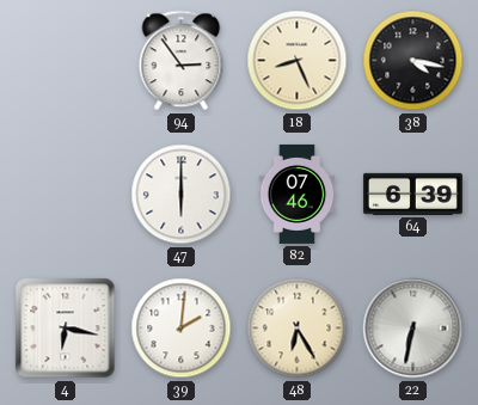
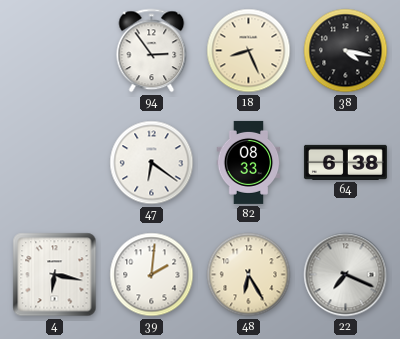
47: 6:00 -> 6:21 (152, 163)
82: 07:46 -> 08:33 (249, 162)
64: 6:39 -> 6:38 (345, 162)
22: 6:32 -> 7:19 (346, 275)
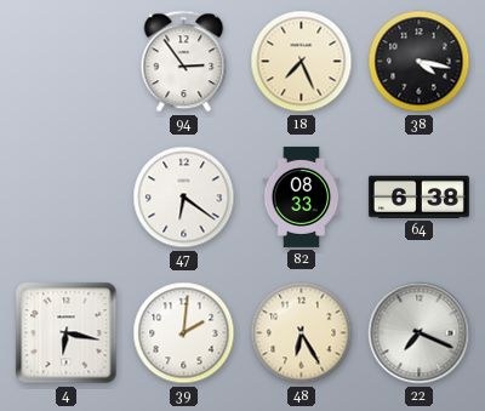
18: 8:26 -> 7:26 (302, 62)
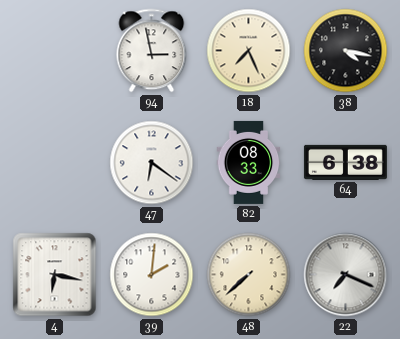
94: 2:54 -> 2:58 (152, 51)
48: 6:25 -> 7:38 (249, 275)
